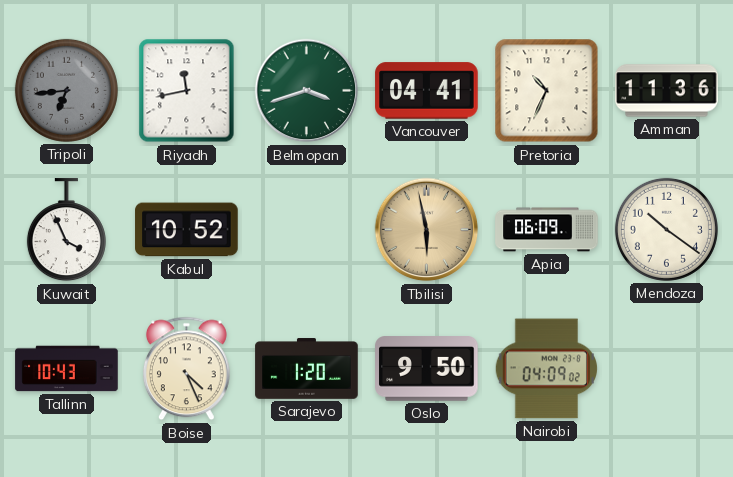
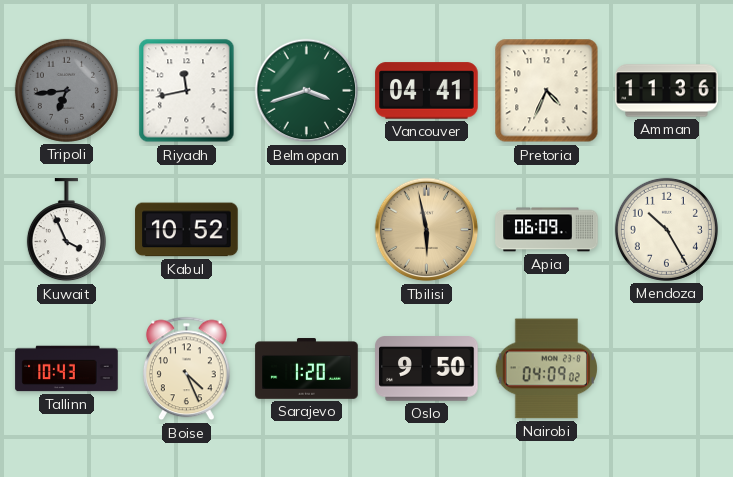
Pretoria: 10:34 -> 4:34 (547, 91)
Mendoza: 10:21 -> 10:25 (666, 229)
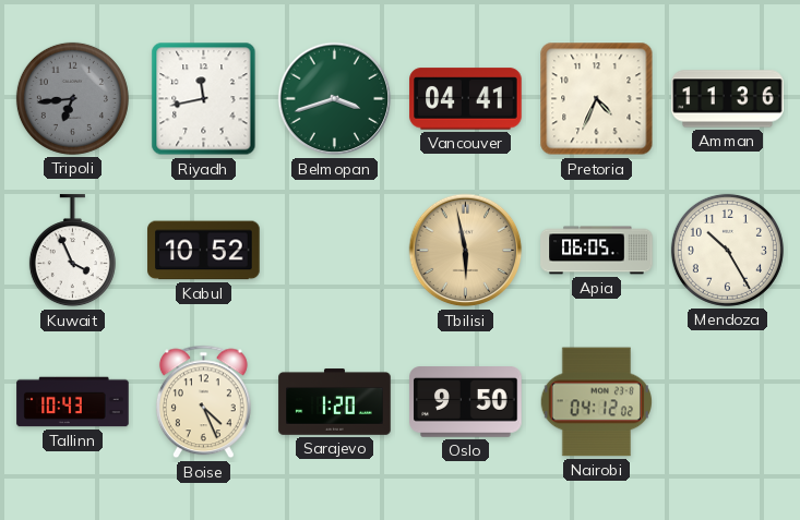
Apia: 06:09 -> 06:05 (597, 251)
Nairobi: 04:09 -> 04:12 (596, 402)
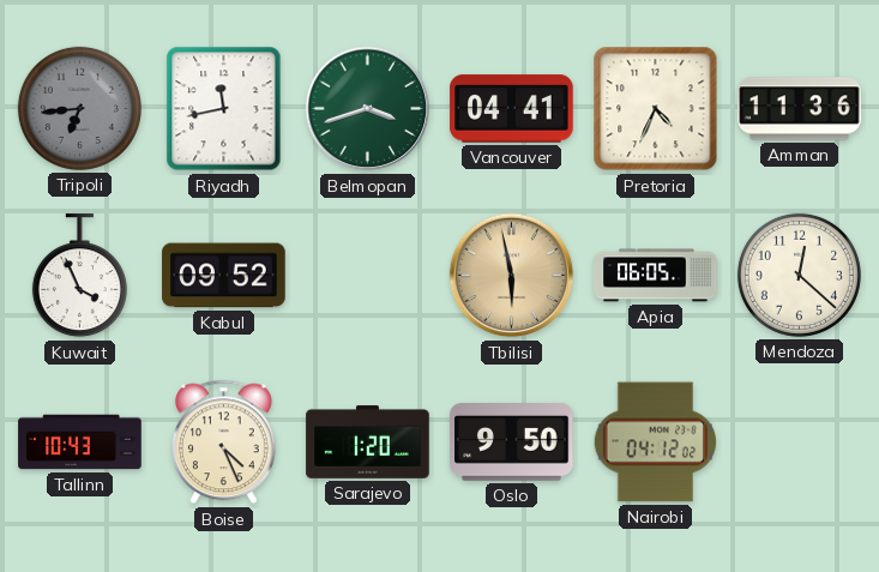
Kabul: 10:52 -> 09:52 (224, 276)
Mendoza: 10:25 -> 12:22 (799, 275)
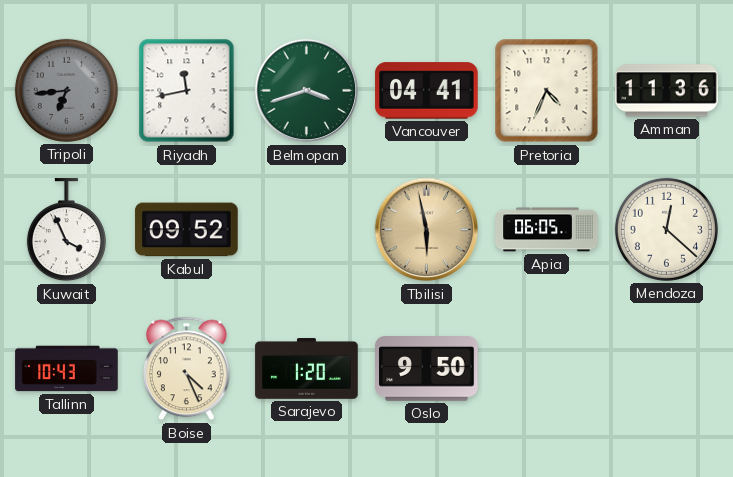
Nairobi: 04:12 -> none (655, 442)
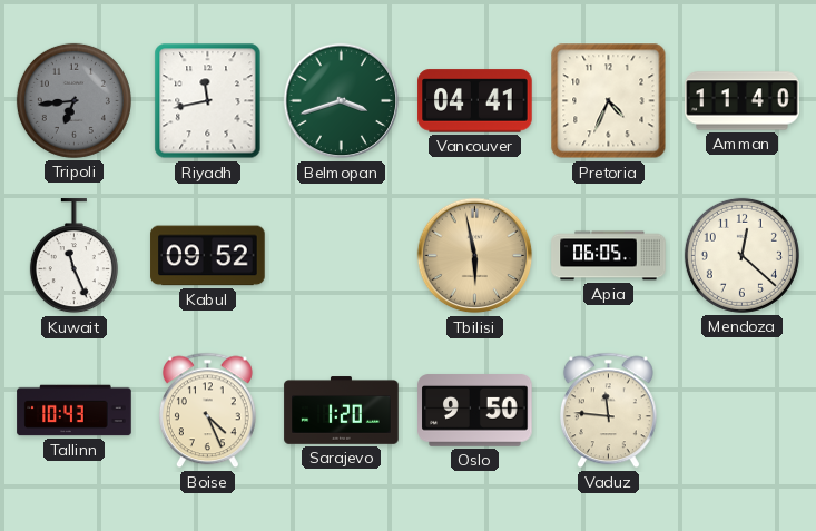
Amman: 11:36 -> 11:40 (743, 101)
Kuwait: 3:56 -> 11:26 (73, 256)
Vaduz: none -> 11:46 (608, 411)
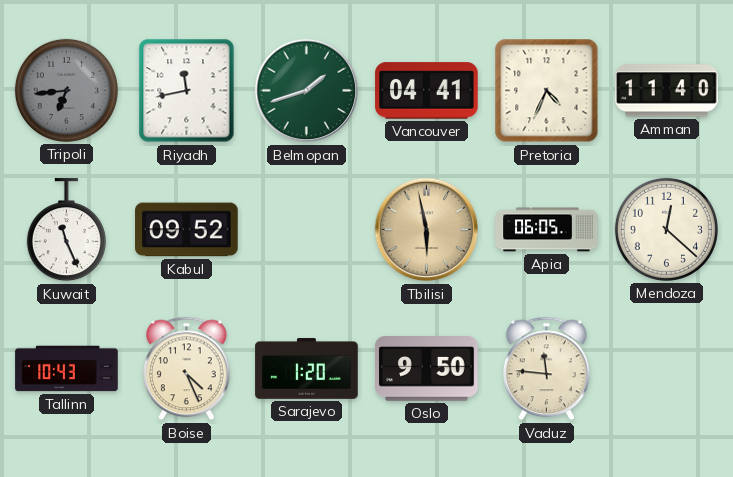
Belmopan: 3:42 -> 1:42 (307, 91)
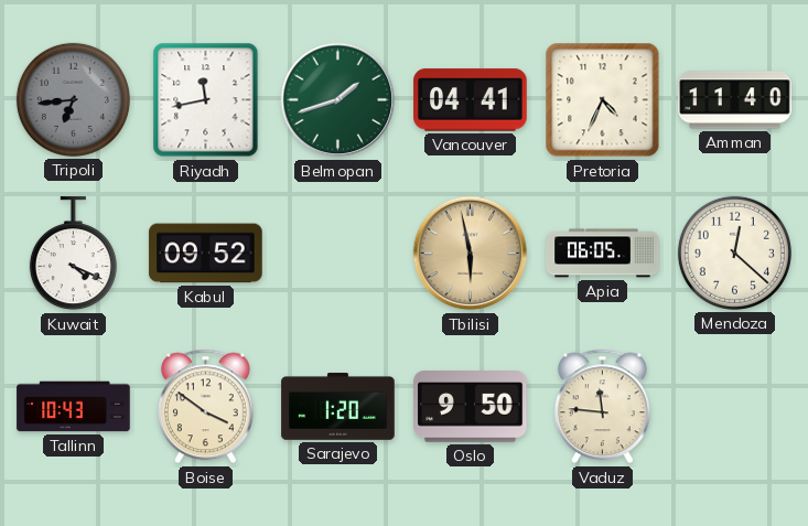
Kuwait: 11:26 -> 4:19 (73, 254)
Boise: 4:26 -> 3:51 (205, 407)
